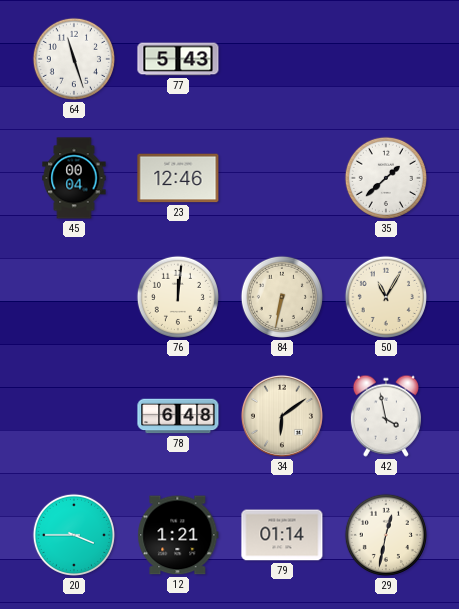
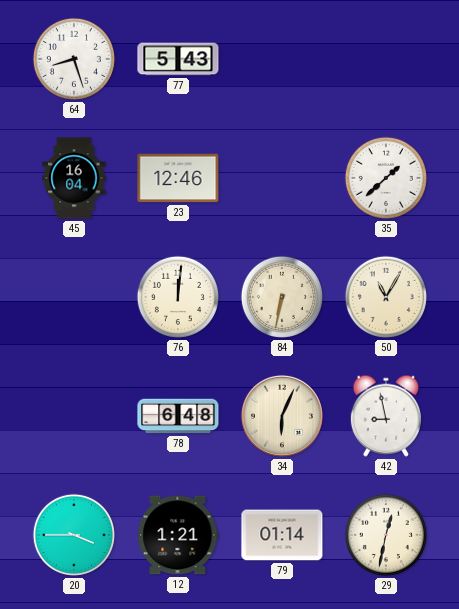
64: 11:27 -> 8:27 (74, 59)
45: 00:04 -> 16:04 (74, 178)
34: 6:09 -> 6:04 (282, 416)
42: 3:58 -> 8:58 (386, 416)
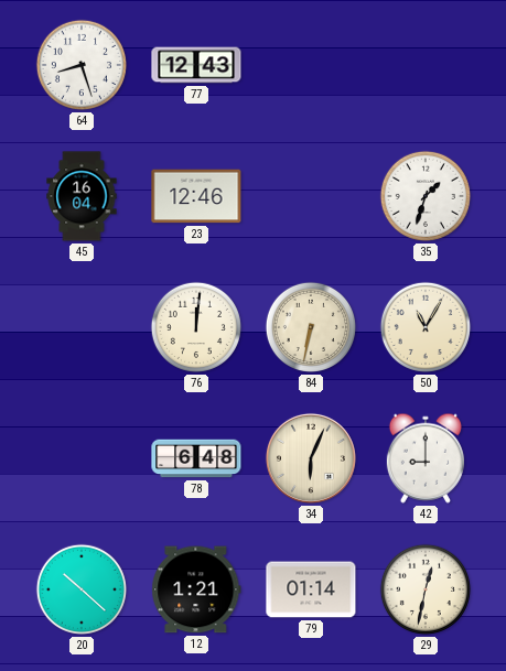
77: 5:43 -> 12:43 (196, 65)
35: 1:38 -> 1:33 (426, 196)
42: 8:58 -> 9:00 (426, 458)
20: 3:45 -> 10:22 (82, 589)
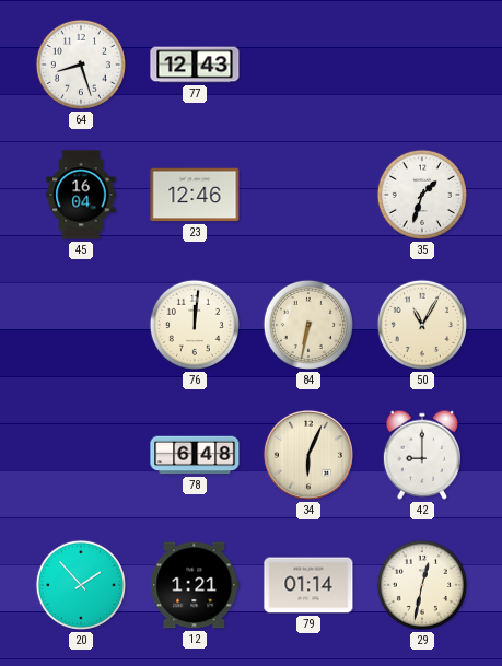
20: 10:22 -> 1:53 (81, 585)
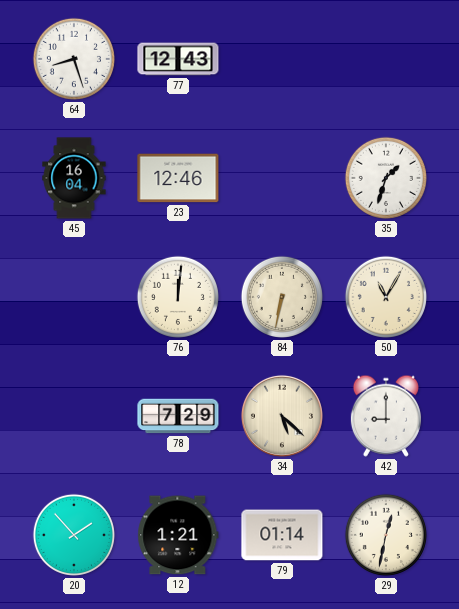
78: 6:48 -> 7:29 (178, 416)
34: 6:04 -> 5:22 (282, 416)
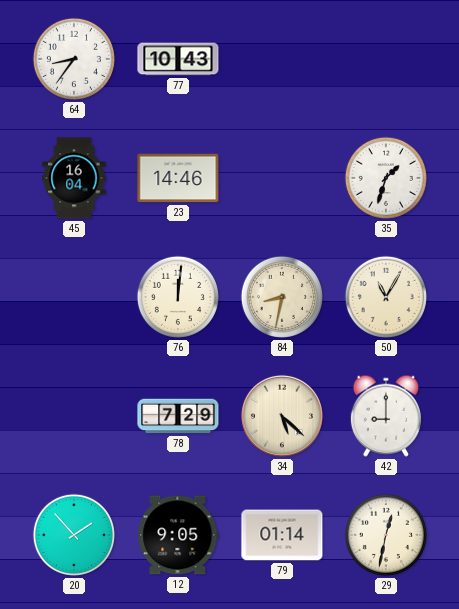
64: 8:27 -> 8:36 (74, 59)
77: 12:43 -> 10:43 (178, 59)
23: 12:46 -> 14:46 (178, 178)
84: 6:32 -> 8:32 (282, 297)
12: 1:21 -> 9:05 (178, 535)
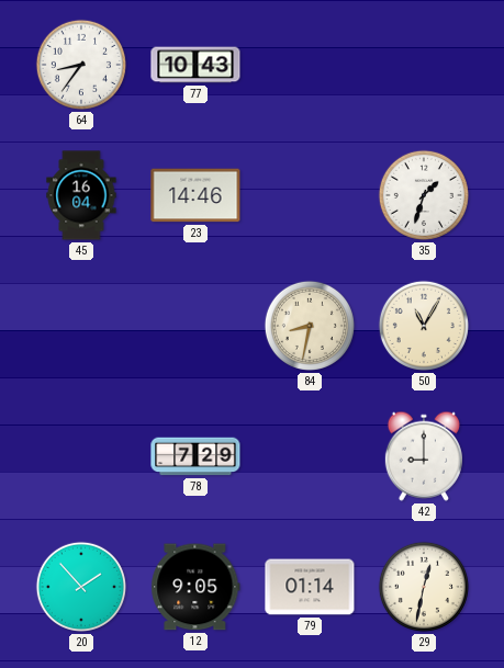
76: 12:01 -> none (178, 297)
34: 5:22 -> none (282, 416)
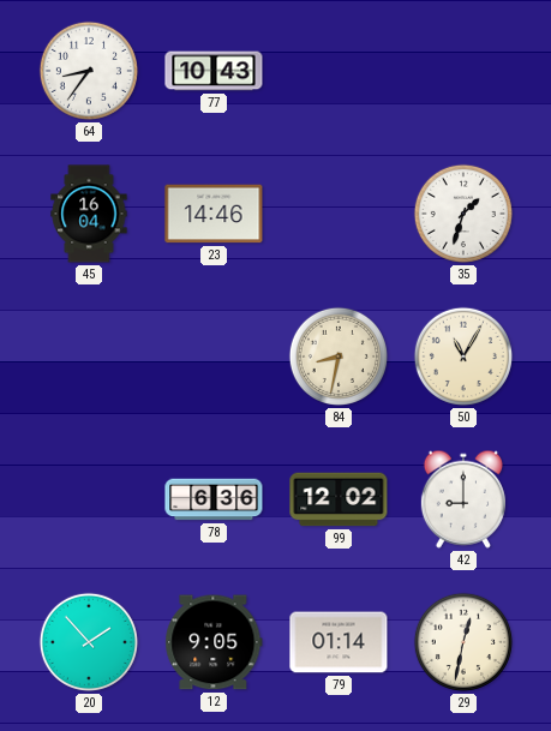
78: 7:29 -> 6:36 (214, 499)
99: none -> 12:02 (339, 499)
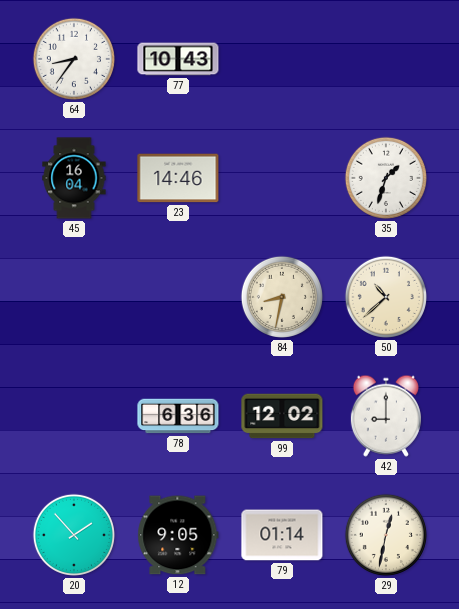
50: 11:05 -> 10:38 (386, 297)
